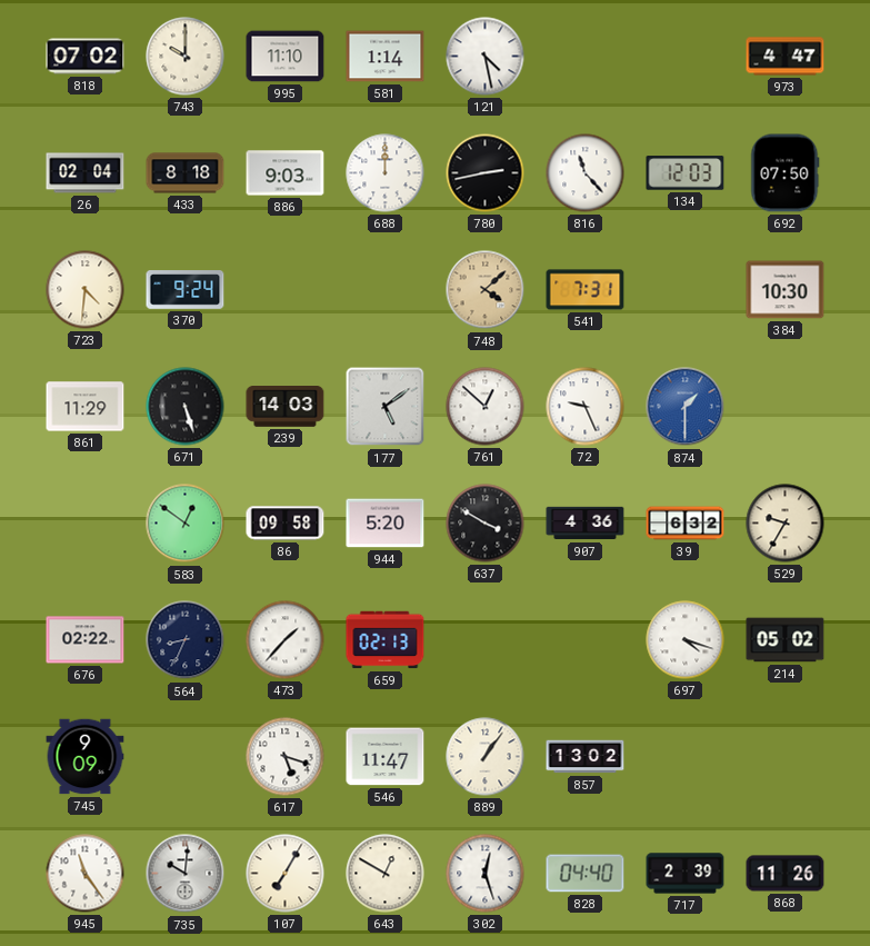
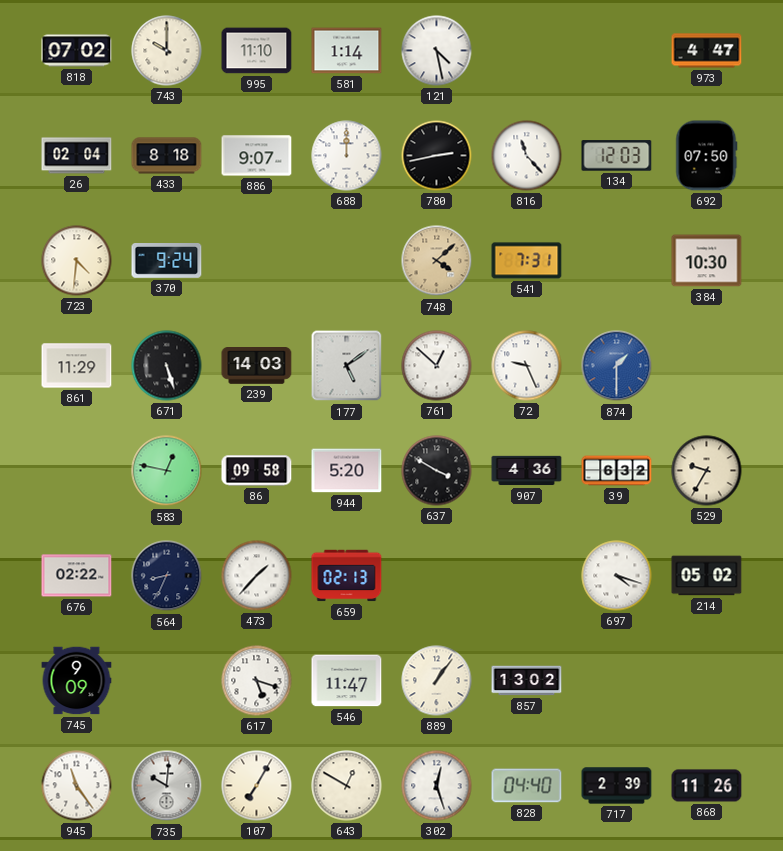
886: 9:03 -> 9:07 (257, 156)
583: 12:51 -> 12:47 (167, 471)
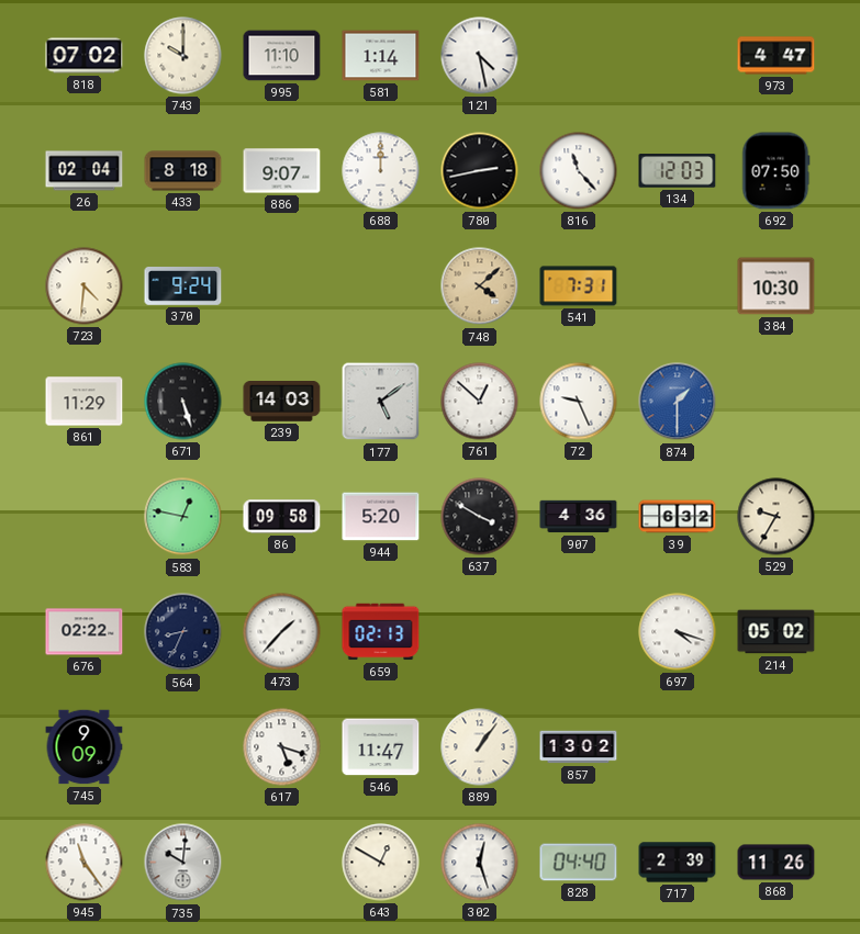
107: 7:05 -> none (257, 786)
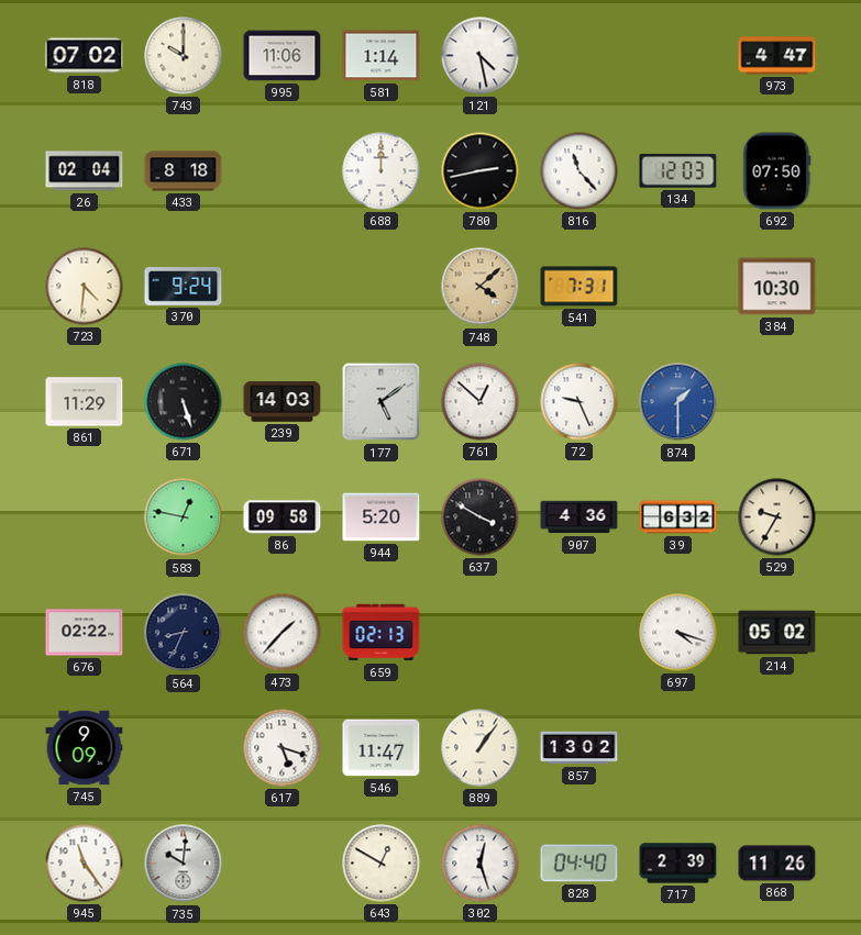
995: 11:10 -> 11:06 (283, 56)
886: 9:07 -> none (282, 171)
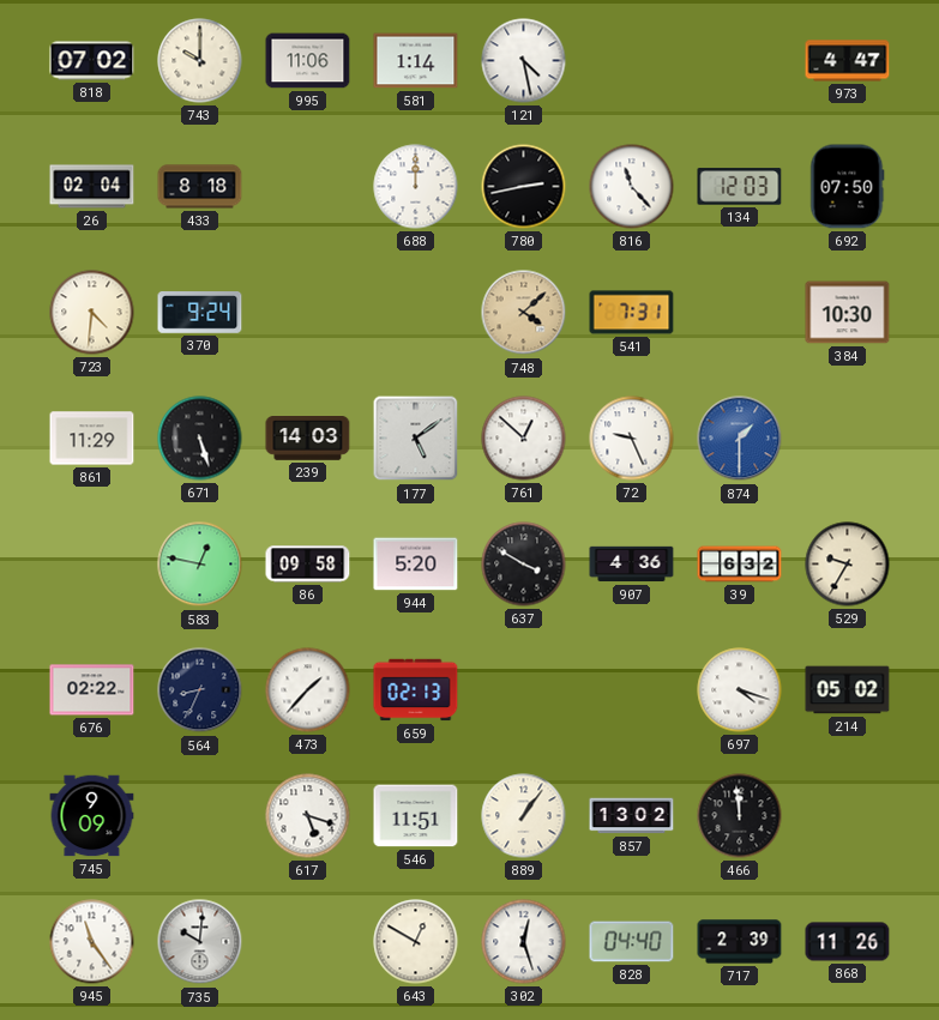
546: 11:47 -> 11:51 (416, 816)
466: none -> 11:59 (740, 816)
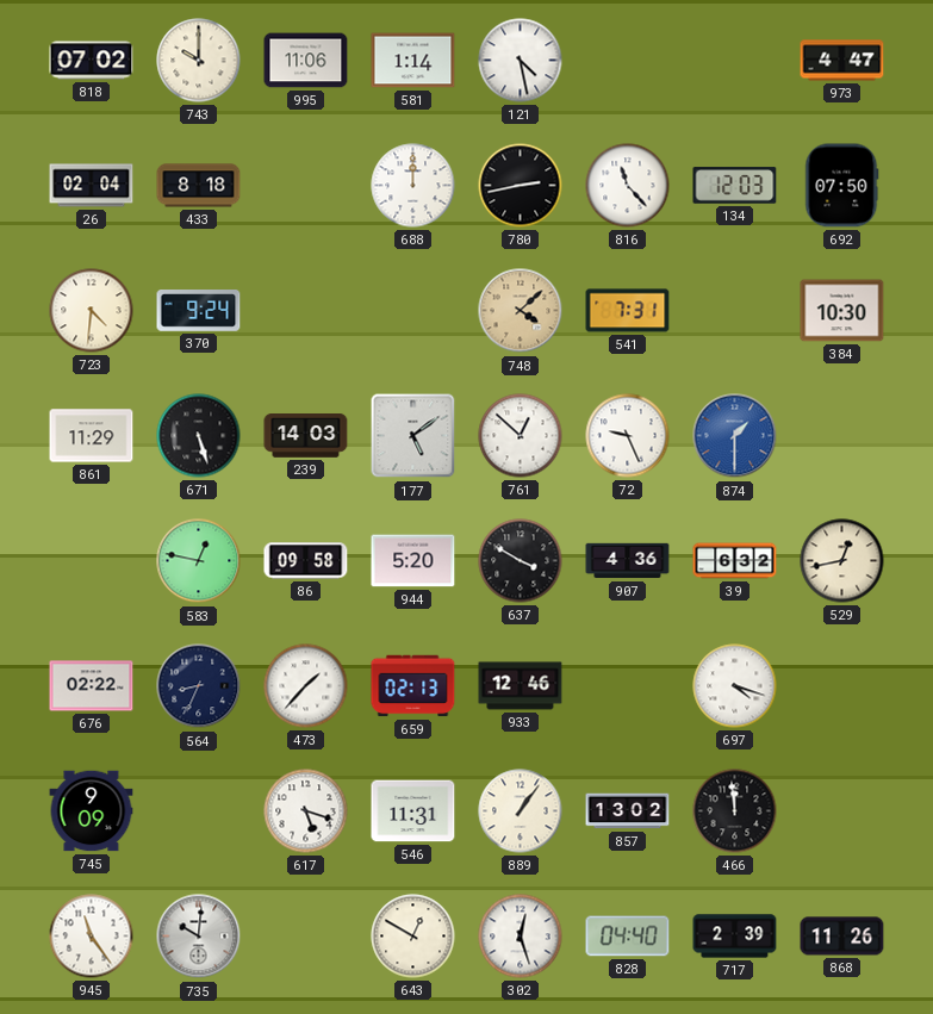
529: 9:35 -> 12:43 (842, 561)
933: none -> 12:46 (521, 686)
214: 05:02 -> none (848, 690)
546: 11:51 -> 11:31 (413, 811)
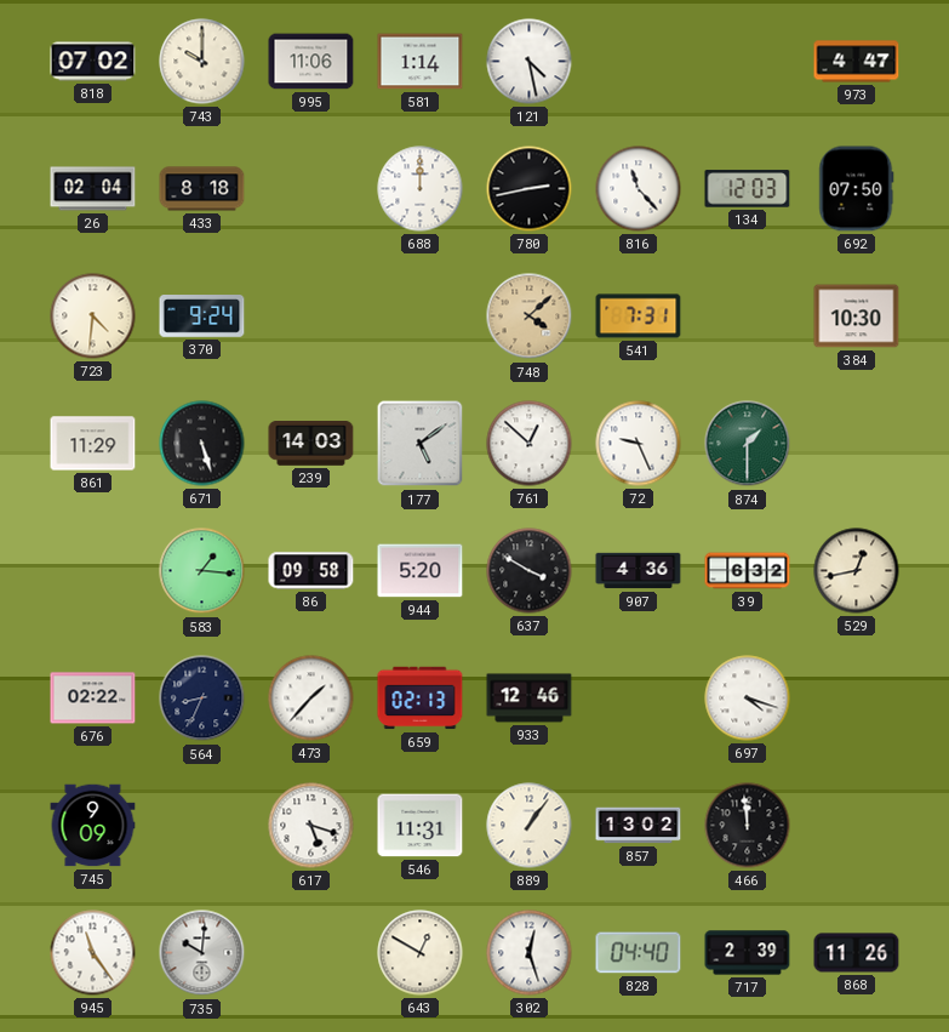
874 dial: blue -> green (748, 444)
583: 12:47 -> 1:16 (202, 571)
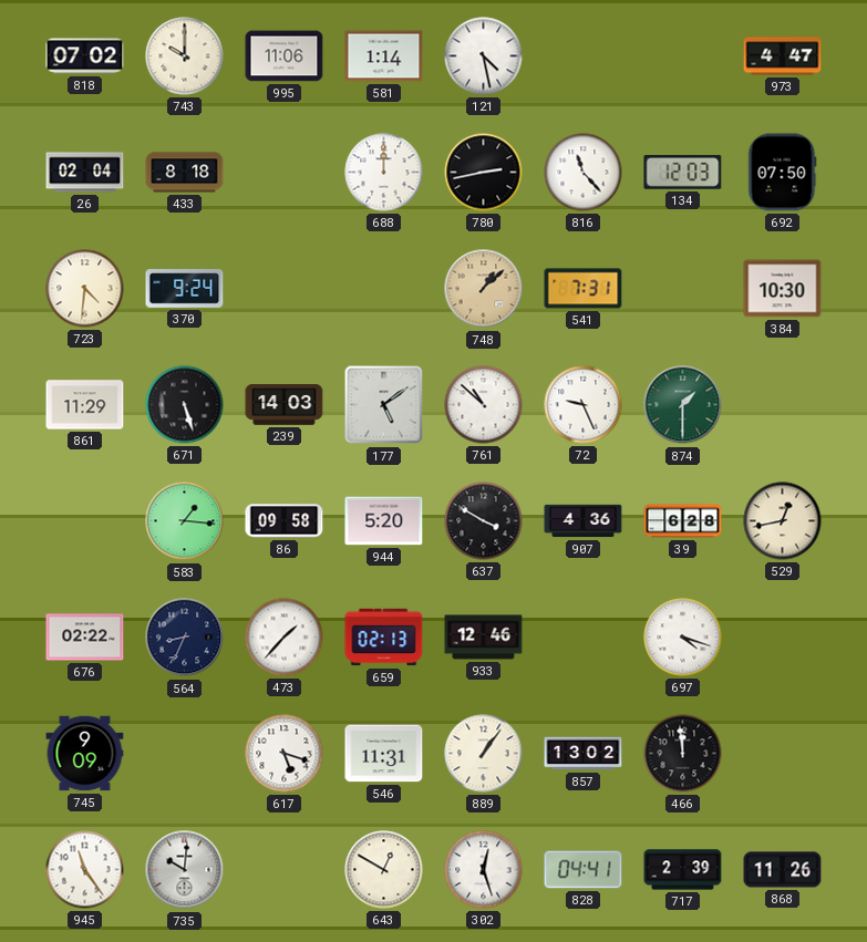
748: 4:08 -> 1:08 (484, 289)
761: 12:52 -> 10:52 (484, 405)
39: 6:32 -> 6:28 (683, 521)
828: 04:40 -> 04:41 (584, 870)
